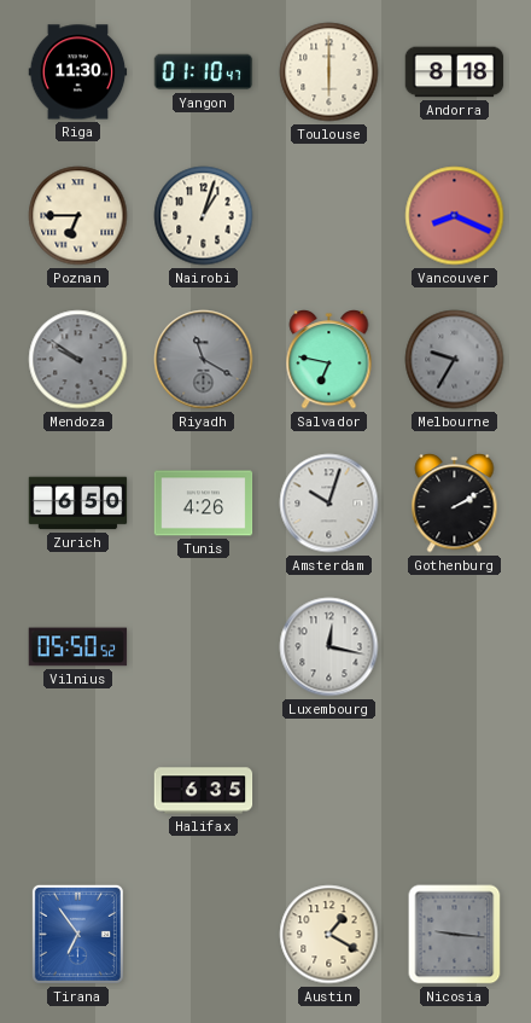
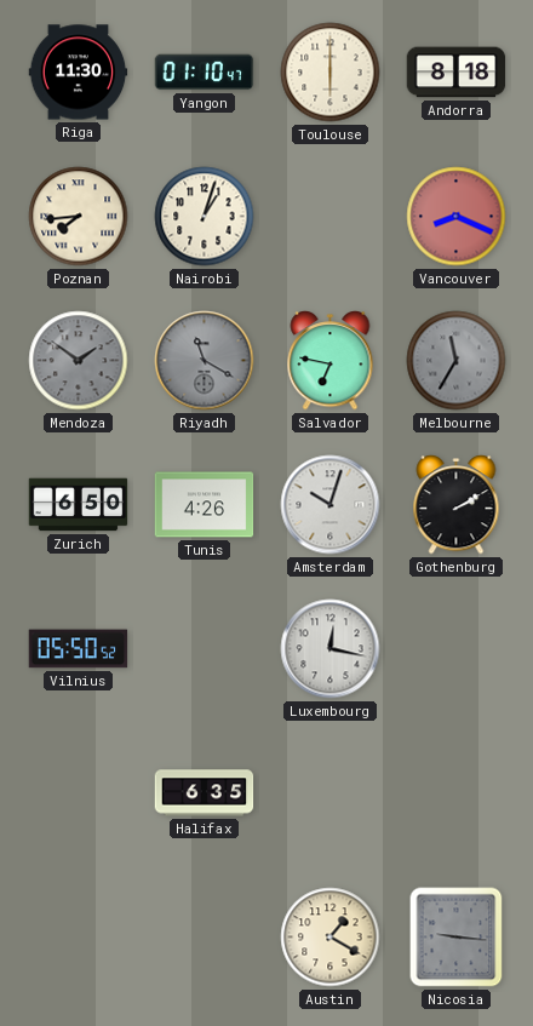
Poznan: 6:45 -> 7:44 (79, 217)
Mendoza: 9:51 -> 1:51 (79, 361)
Melbourne: 9:35 -> 11:35 (457, 361)
Tirana: 6:54 -> none (77, 934)
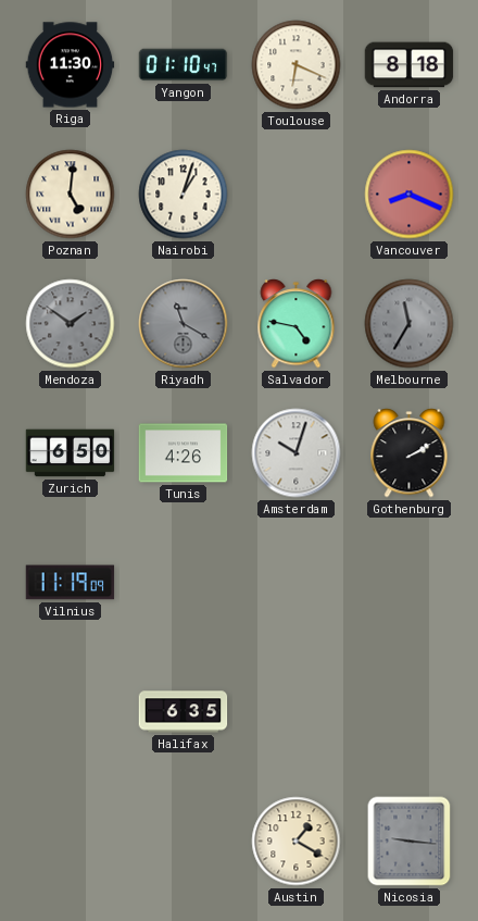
Toulouse: 6:00 -> 6:19 (297, 65)
Poznan: 7:44 -> 5:01 (71, 195)
Salvador: 6:47 -> 4:47 (297, 324)
Vilnius: 05:50 -> 11:19 (71, 583)
Luxembourg: 12:17 -> none (331, 649)
